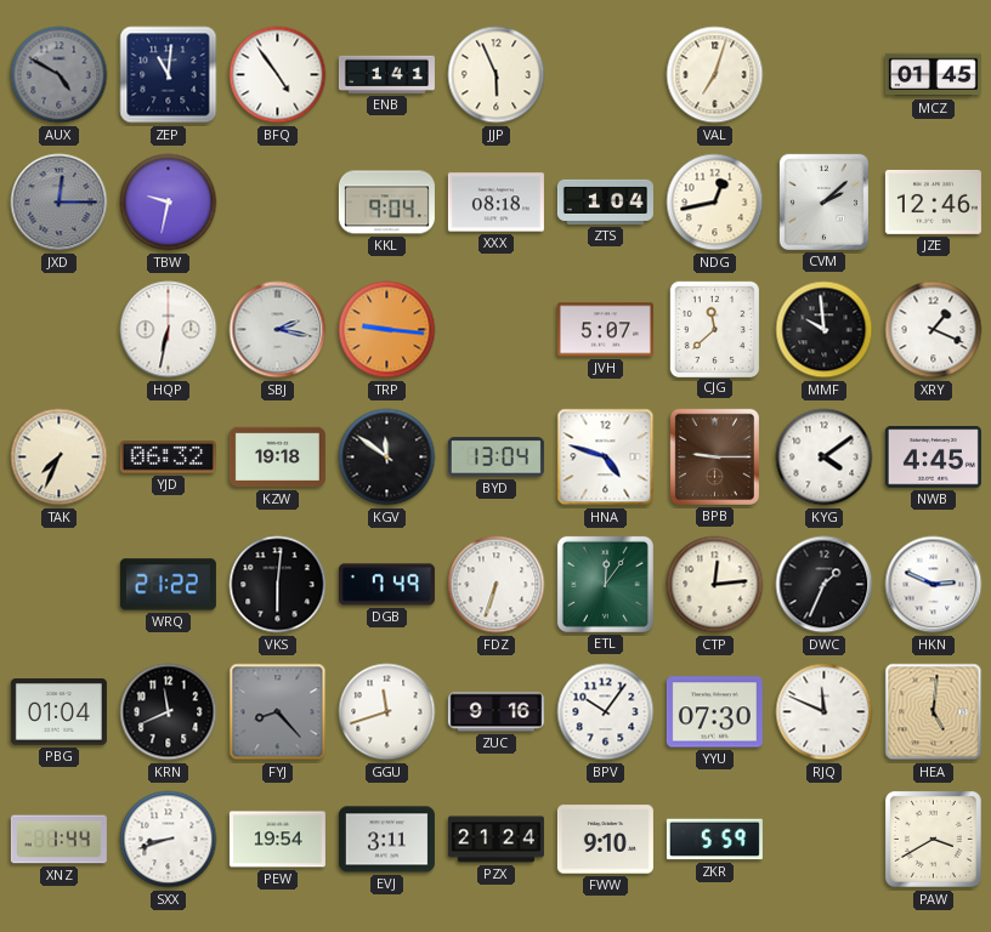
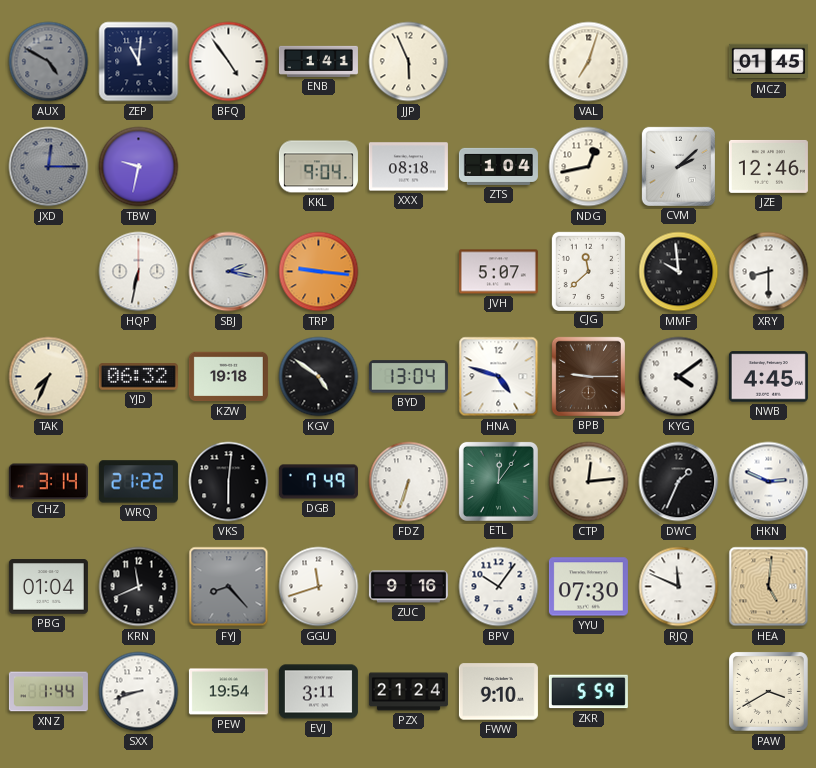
XRY: 1:19 -> 8:30 (769, 272)
KGV: 11:51 -> 4:51 (319, 377)
CHZ: none -> 3:14 (48, 482)
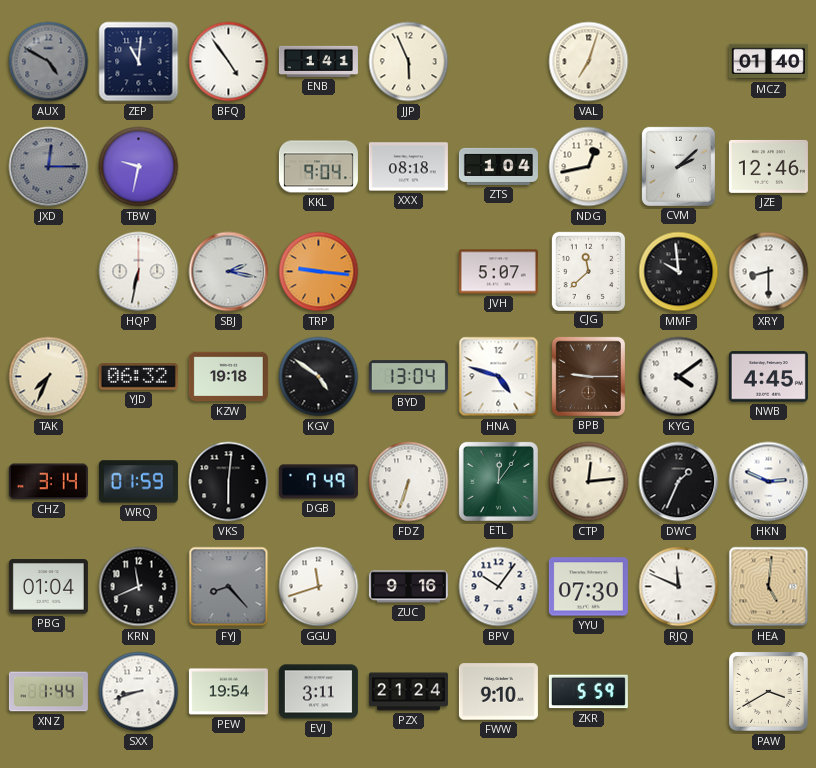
MCZ: 01:45 -> 01:40 (768, 62)
WRQ: 21:22 -> 01:59 (138, 482)
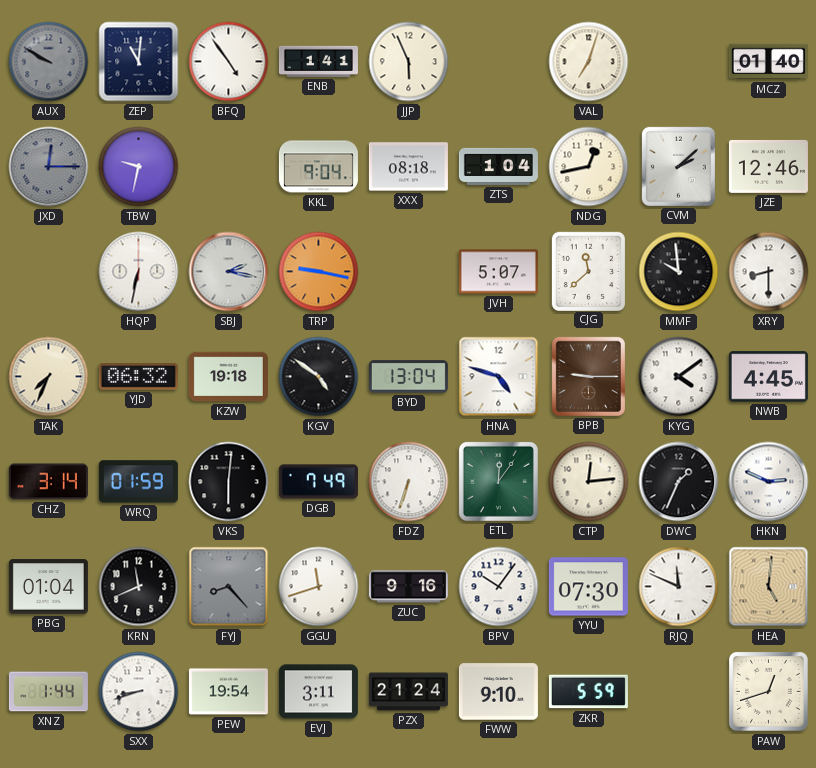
AUX: 4:50 -> 9:50 (49, 62)
TRP: 9:16 -> 9:17 (319, 272)
PAW: 3:40 -> 12:42 (768, 691)
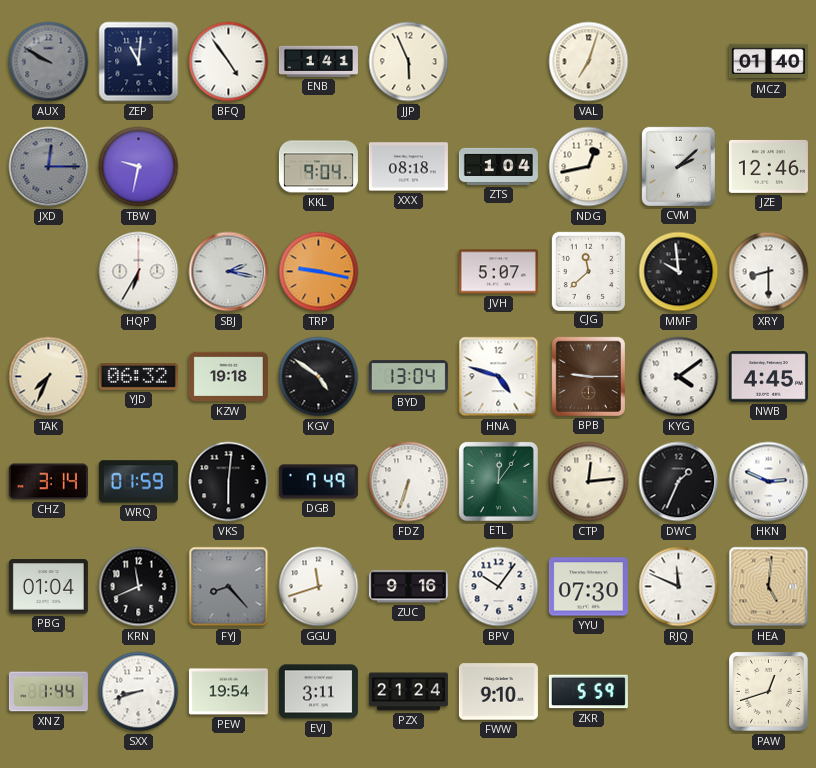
HQP: 6:32 -> 6:35 (139, 272)
